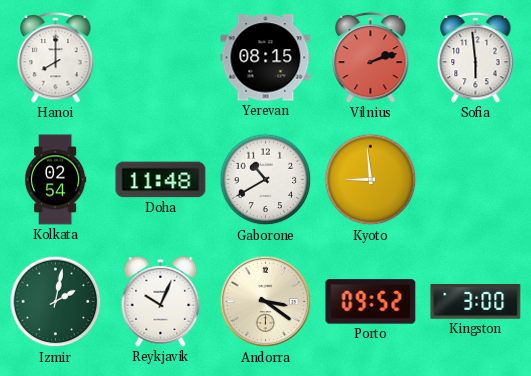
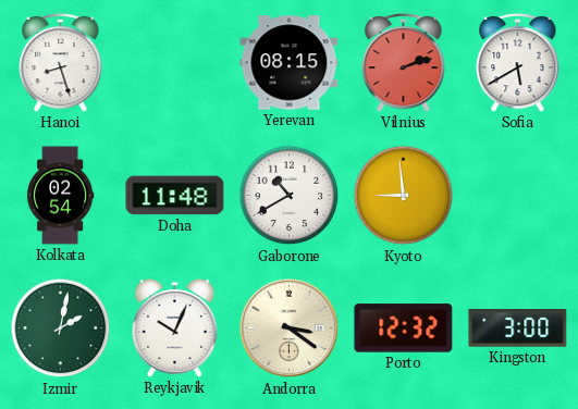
Hanoi: 8:00 -> 8:27 (61, 62)
Sofia: 5:59 -> 5:40 (518, 62)
Porto: 09:52 -> 12:32 (404, 329)
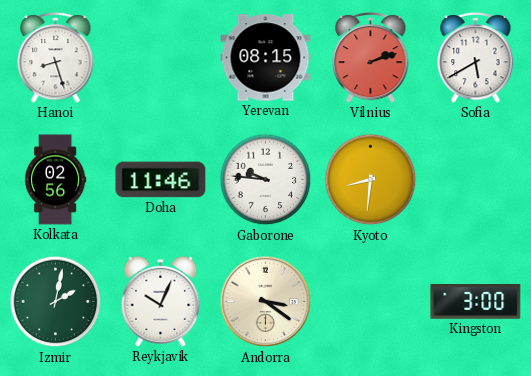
Kolkata: 02:54 -> 02:56 (55, 180)
Doha: 11:48 -> 11:46 (161, 180)
Gaborone: 10:40 -> 9:46 (266, 180)
Kyoto: 8:59 -> 8:31 (371, 180)
Porto: 12:32 -> none (404, 329)
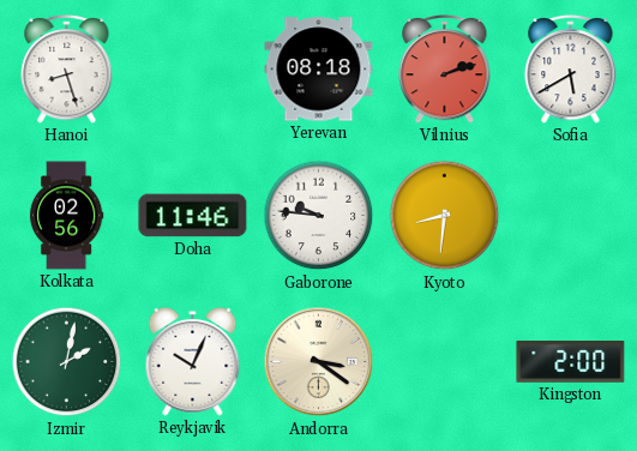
Yerevan: 08:15 -> 08:18 (319, 70)
Kingston: 3:00 -> 2:00 (571, 362)
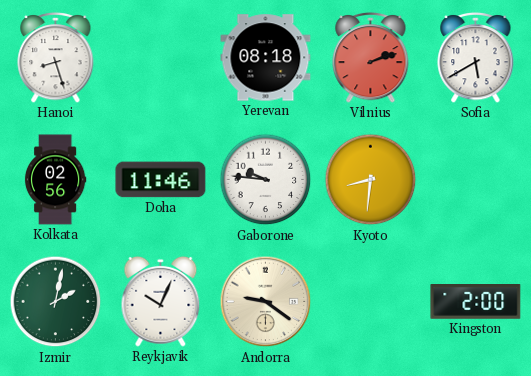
Andorra: 3:21 -> 9:21 (266, 302)
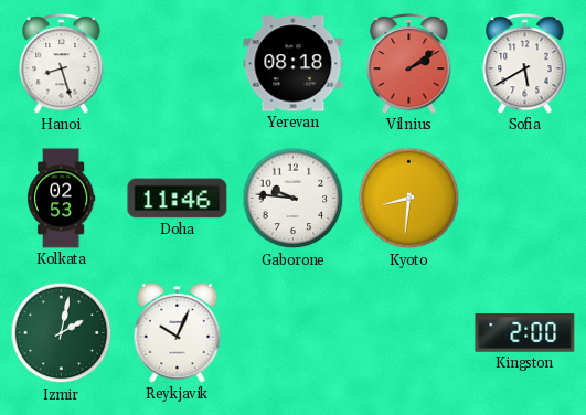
Vilnius: 2:12 -> 2:09 (409, 63)
Kolkata: 02:56 -> 02:53 (61, 199)
Andorra: 9:21 -> none (266, 302)
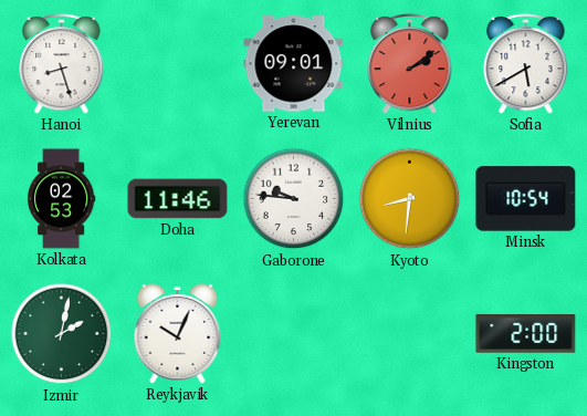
Yerevan: 08:18 -> 09:01 (294, 64)
Minsk: none -> 10:54 (526, 199)
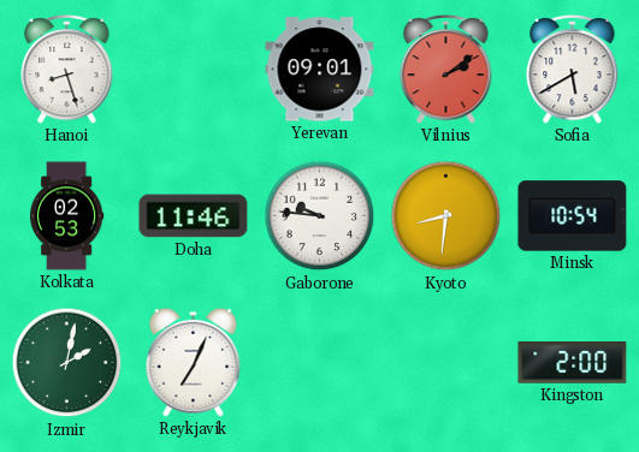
Reykjavik: 10:04 -> 7:04 (194, 362)
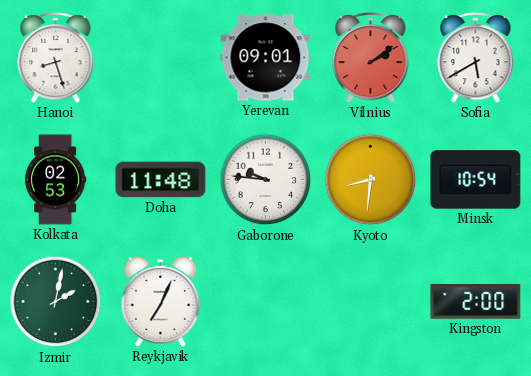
Doha: 11:46 -> 11:48 (161, 180)
